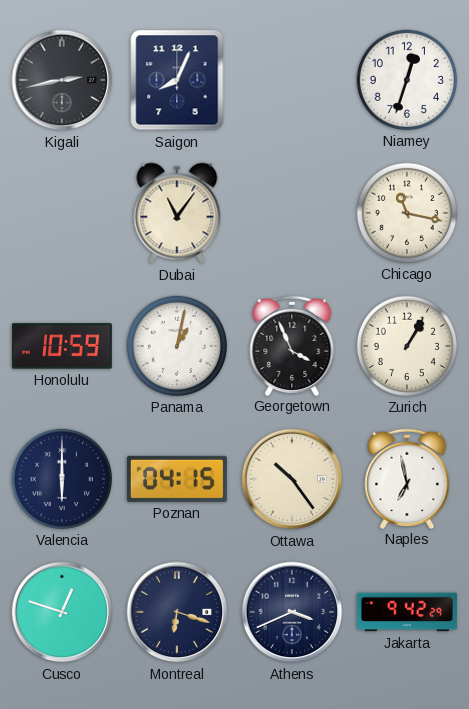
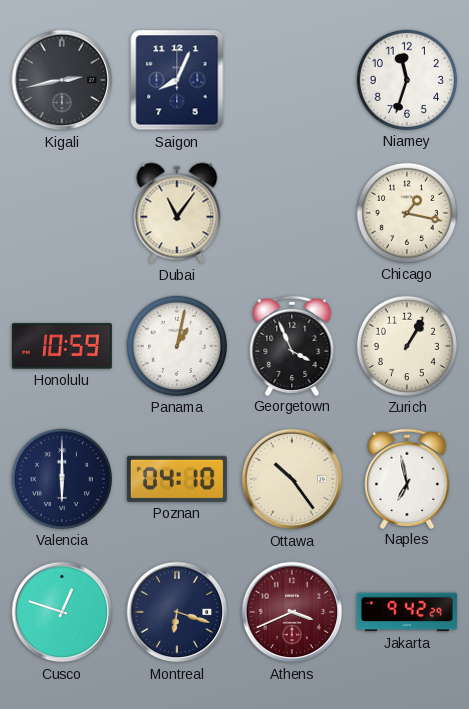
Niamey: 12:33 -> 11:33 (407, 80)
Chicago: 11:17 -> 1:17 (407, 213)
Poznan: 04:15 -> 04:10 (177, 479)
Athens dial: navy -> burgundy (292, 612)
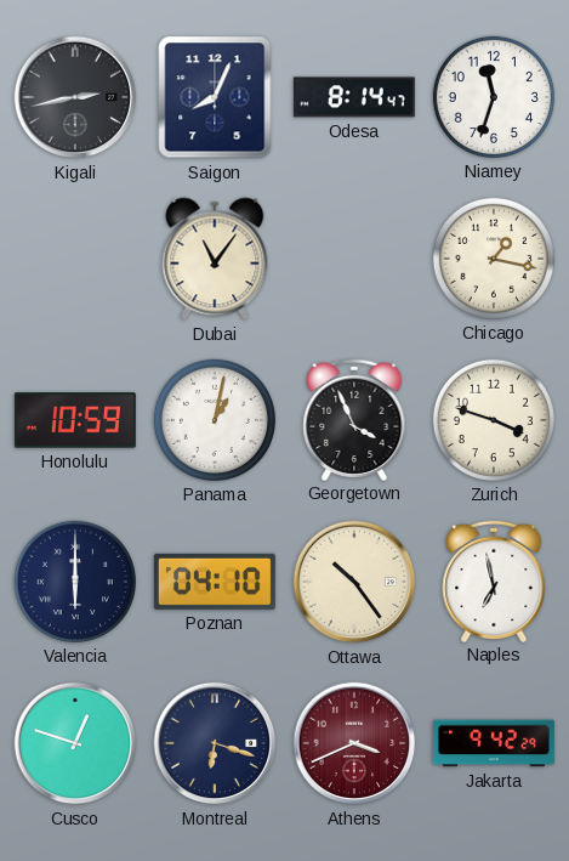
Odesa: none -> 8:14 (354, 97)
Zurich: 1:05 -> 3:48 (494, 420)
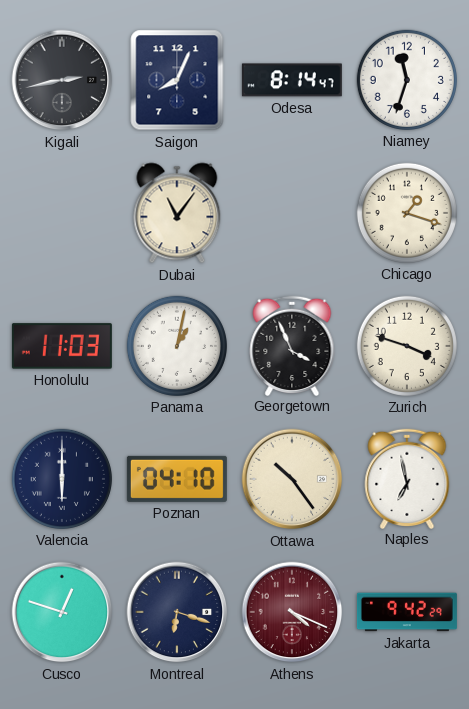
Chicago: 1:17 -> 1:18 (407, 213)
Honolulu: 10:59 -> 11:03 (62, 346)
Athens: 3:41 -> 4:19 (292, 612)
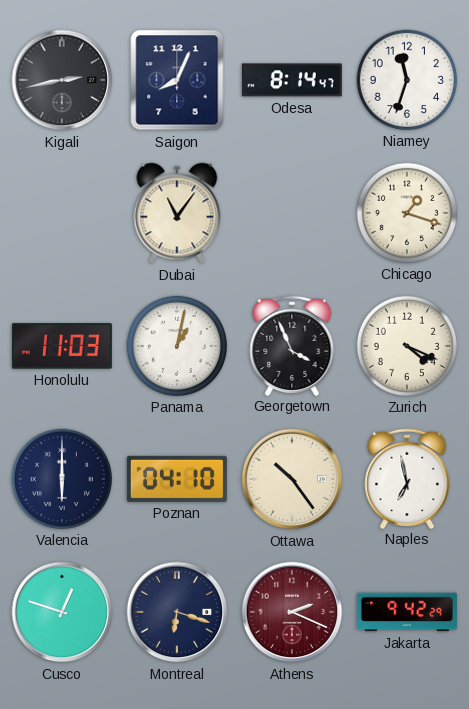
Zurich: 3:48 -> 4:19 (407, 346)
Athens: 4:19 -> 2:19 (292, 612)
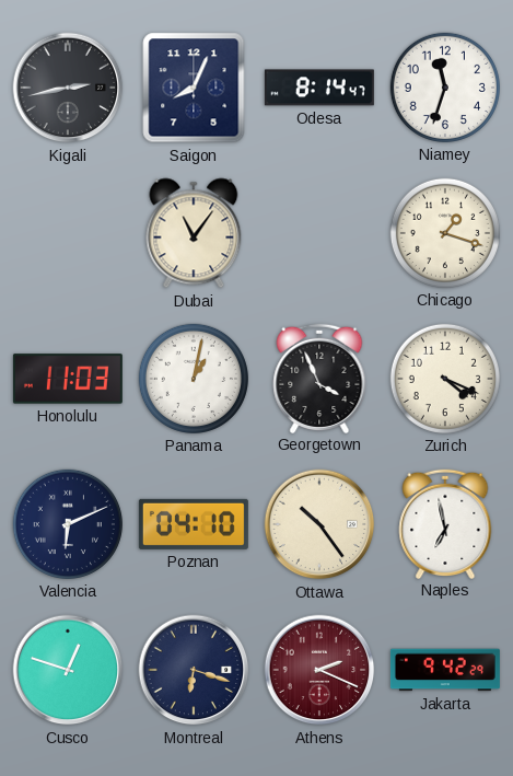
Valencia: 6:00 -> 6:11 (68, 524)
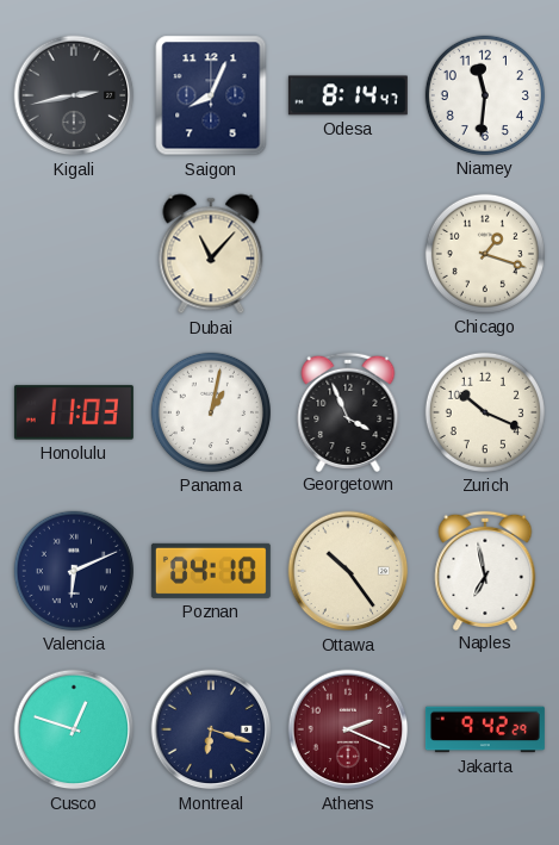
Niamey: 11:33 -> 11:31 (485, 95)
Dubai: 11:06 -> 11:07 (211, 254)
Zurich: 4:19 -> 10:19 (485, 412)
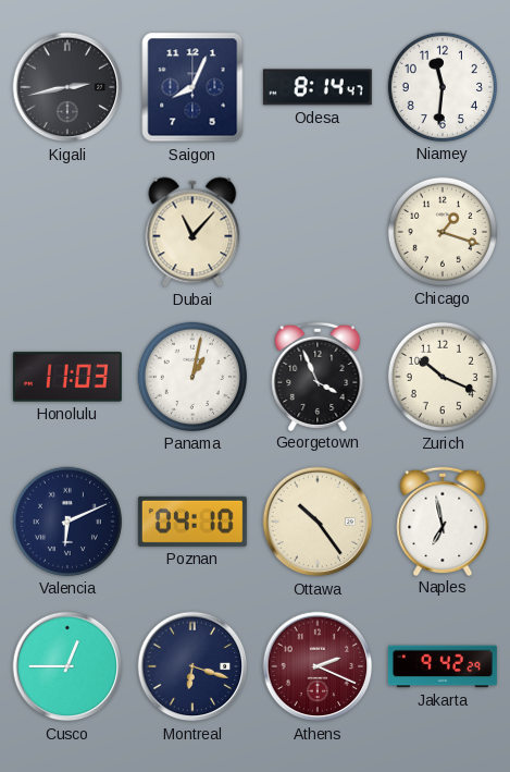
Cusco: 12:48 -> 12:45 (67, 666)
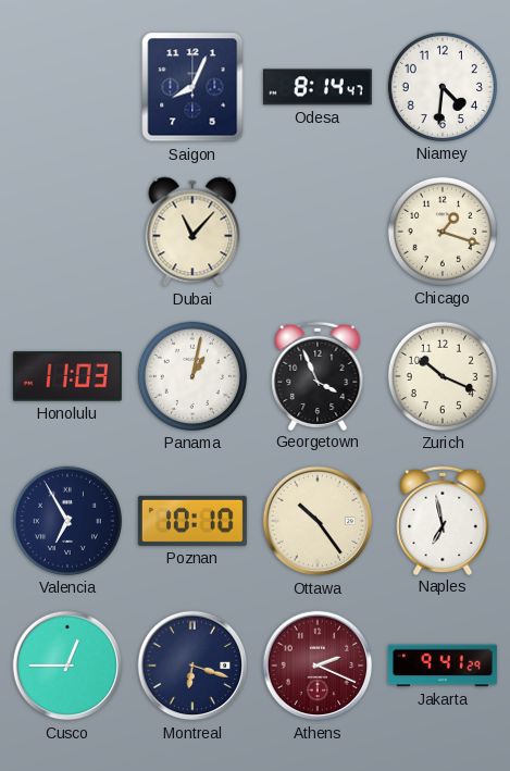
Kigali: 2:43 -> none (67, 87)
Niamey: 11:31 -> 4:31 (443, 87)
Valencia: 6:11 -> 6:55 (67, 521)
Poznan: 04:10 -> 10:10 (192, 521)
Jakarta: 9:42 -> 9:41 (443, 666)
